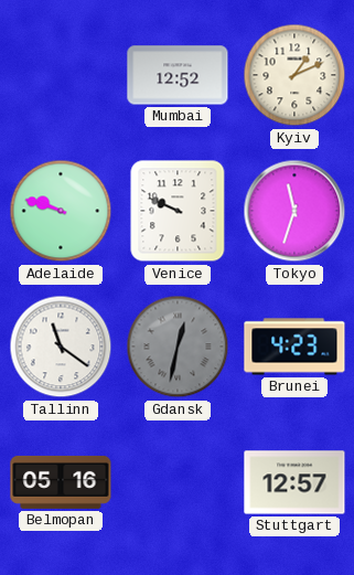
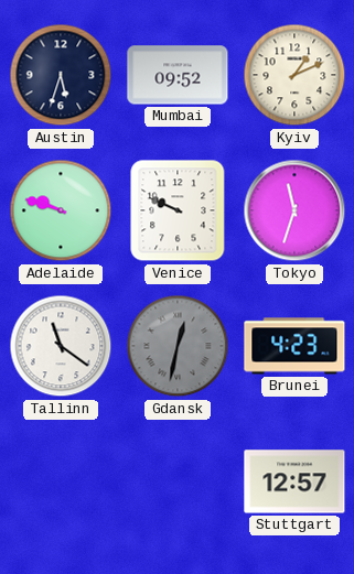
Austin: none -> 5:33 (61, 75)
Mumbai: 12:52 -> 09:52 (178, 75)
Belmopan: 05:16 -> none (61, 482)
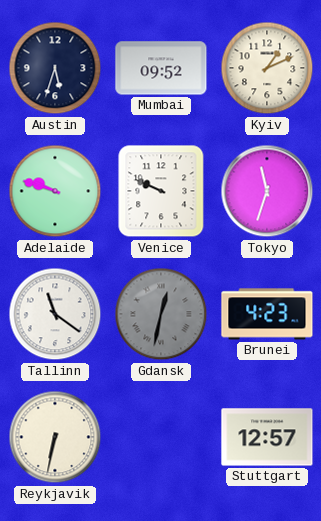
Reykjavik: none -> 6:32 (55, 437)
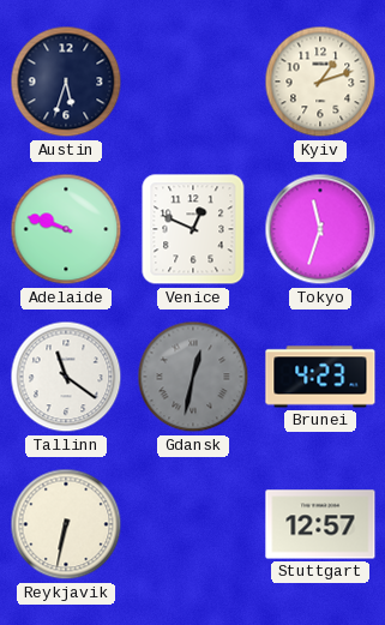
Mumbai: 09:52 -> none (161, 68)
Kyiv: 1:11 -> 1:12 (320, 82)
Venice: 9:49 -> 12:49 (193, 229)
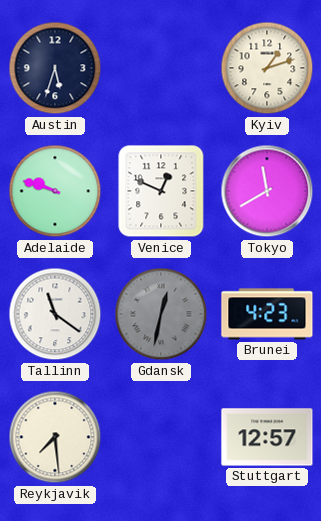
Tokyo: 11:33 -> 11:40 (267, 191)
Reykjavik: 6:32 -> 7:29 (55, 437)
